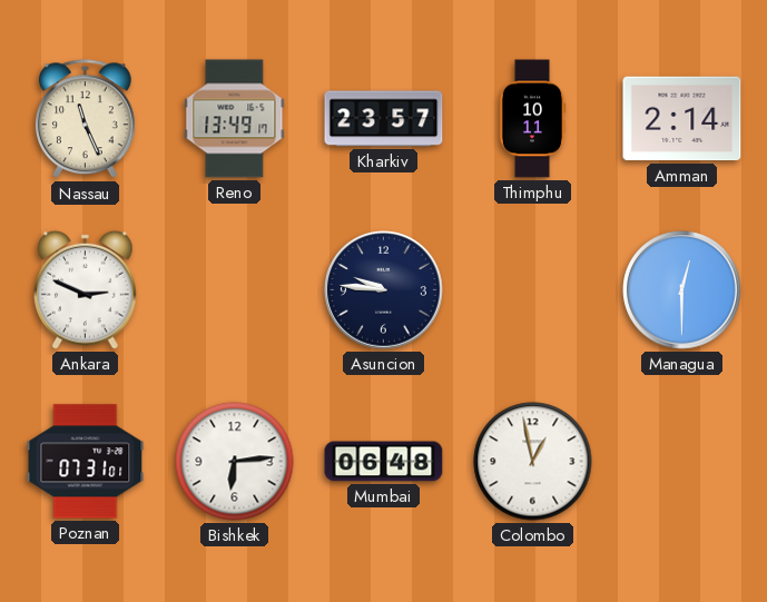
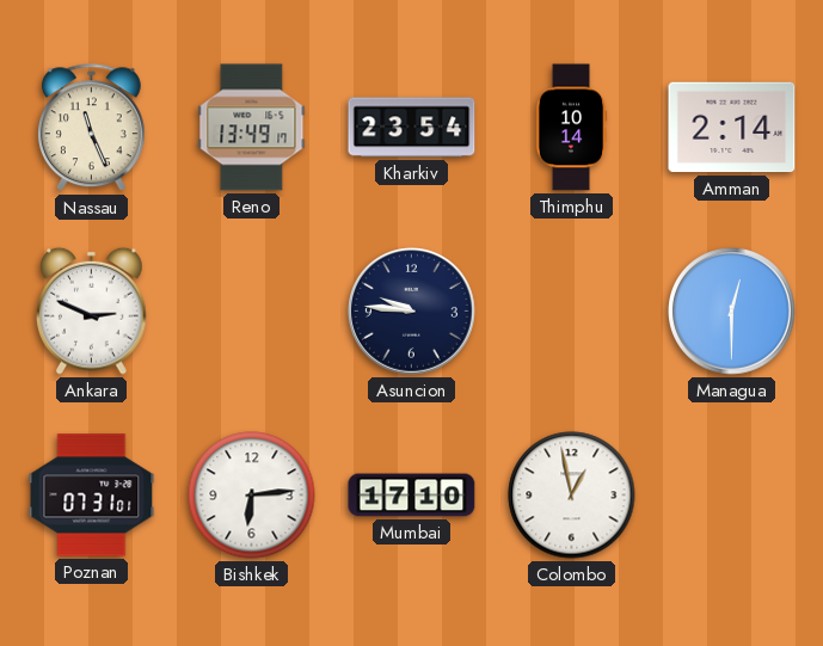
Kharkiv: 23:57 -> 23:54 (412, 128)
Thimphu: 10:11 -> 10:14 (571, 128)
Mumbai: 06:48 -> 17:10 (412, 496)
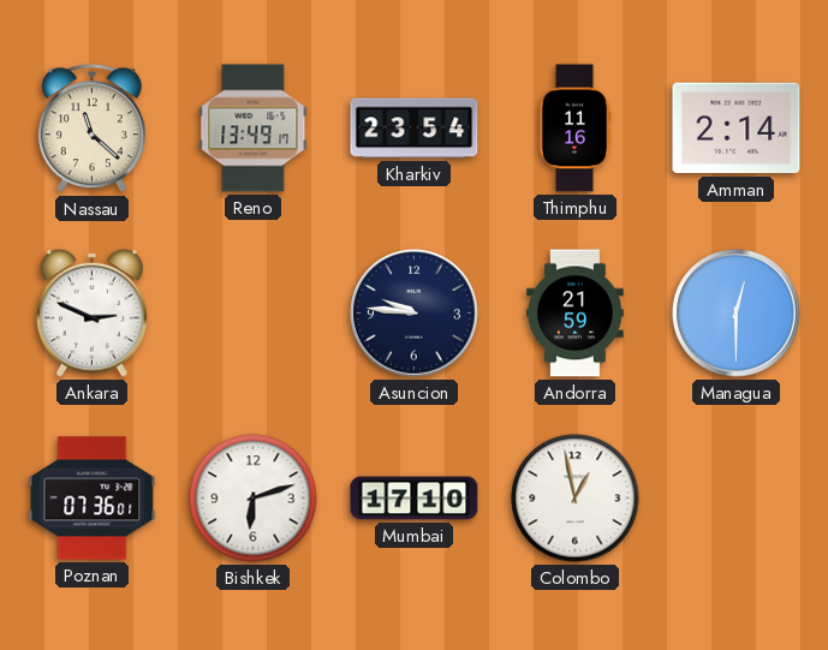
Nassau: 11:26 -> 11:22 (91, 129)
Thimphu: 10:14 -> 11:16 (574, 129)
Andorra: none -> 21:59 (576, 314)
Poznan: 07:31 -> 07:36 (93, 499)
Bishkek: 6:14 -> 6:12 (254, 499)
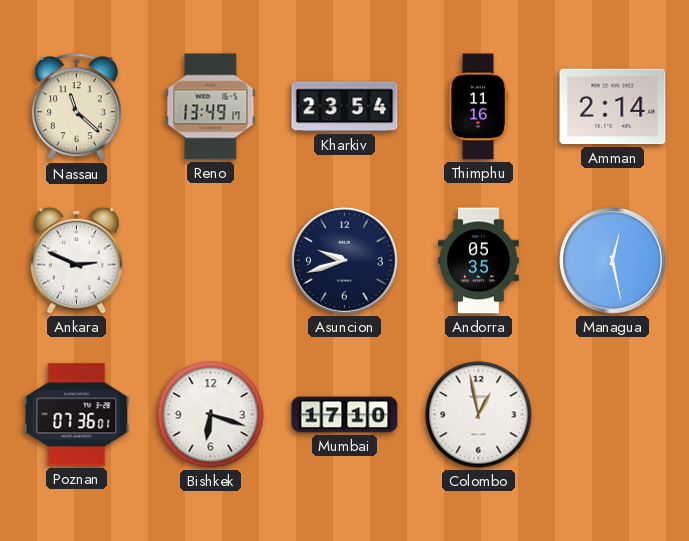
Asuncion: 9:46 -> 9:42 (345, 261)
Andorra: 21:59 -> 05:35 (479, 261)
Managua: 12:30 -> 12:28 (613, 261)
Bishkek: 6:12 -> 6:18 (211, 415)
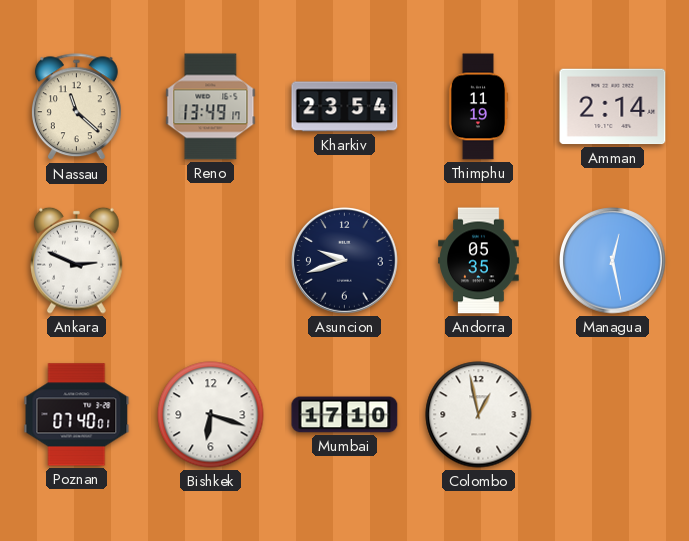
Thimphu: 11:16 -> 11:19 (478, 107)
Poznan: 07:36 -> 07:40 (77, 415)
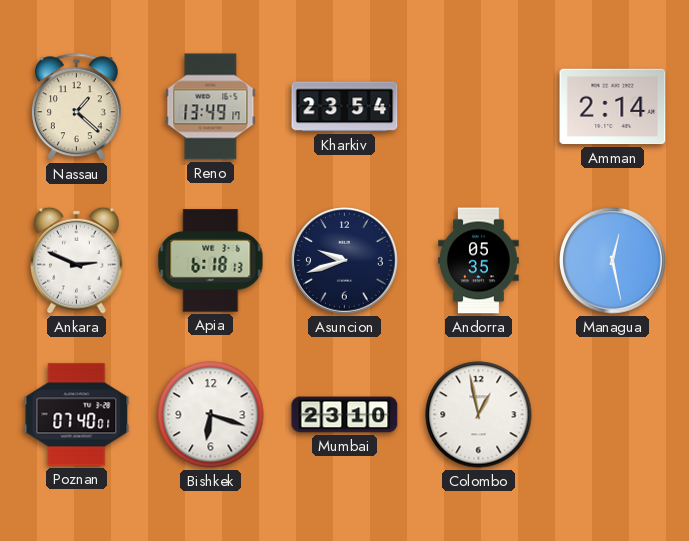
Nassau: 11:22 -> 1:22 (76, 107)
Thimphu: 11:19 -> none (478, 107)
Apia: none -> 6:18 (211, 261)
Mumbai: 17:10 -> 23:10 (345, 415)
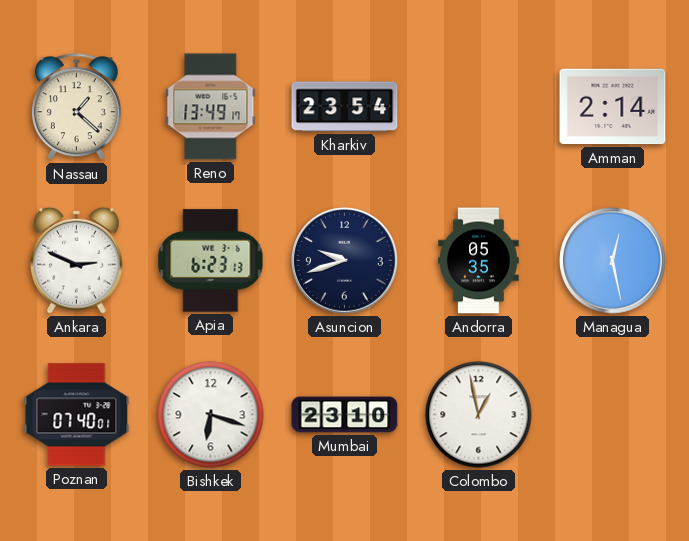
Apia: 6:18 -> 6:23 (211, 261)
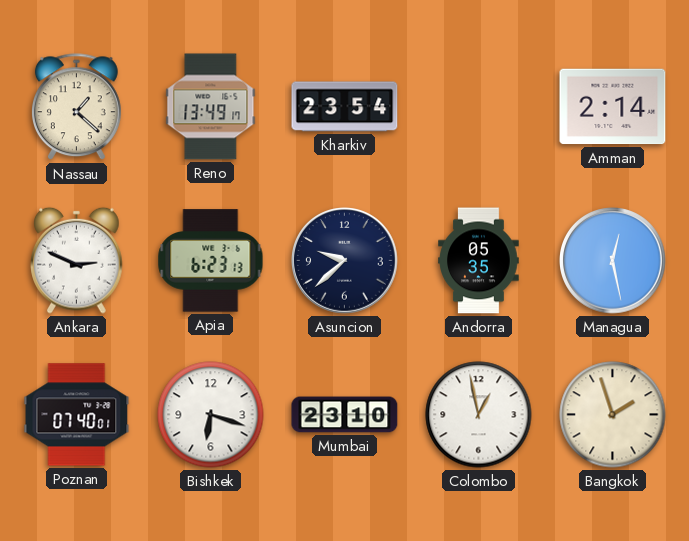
Asuncion: 9:42 -> 9:38 (345, 261)
Bangkok: none -> 1:57 (613, 415)
